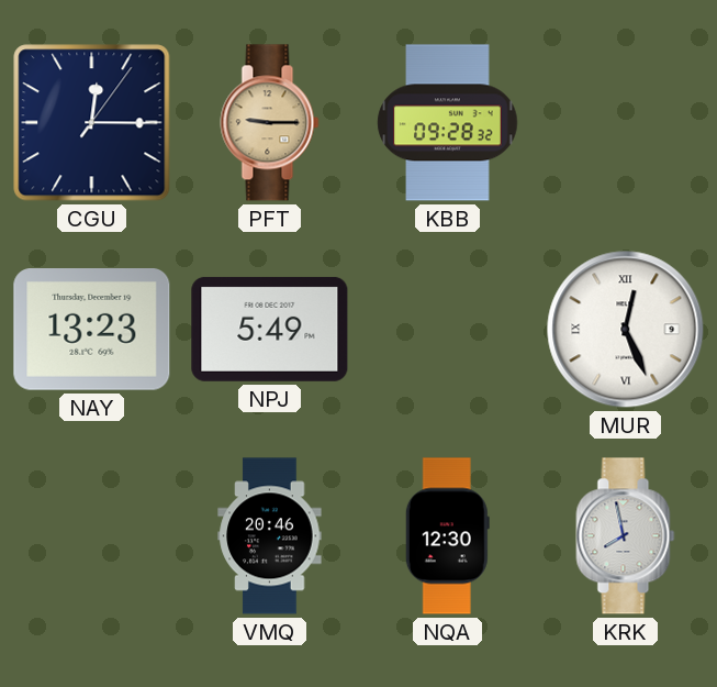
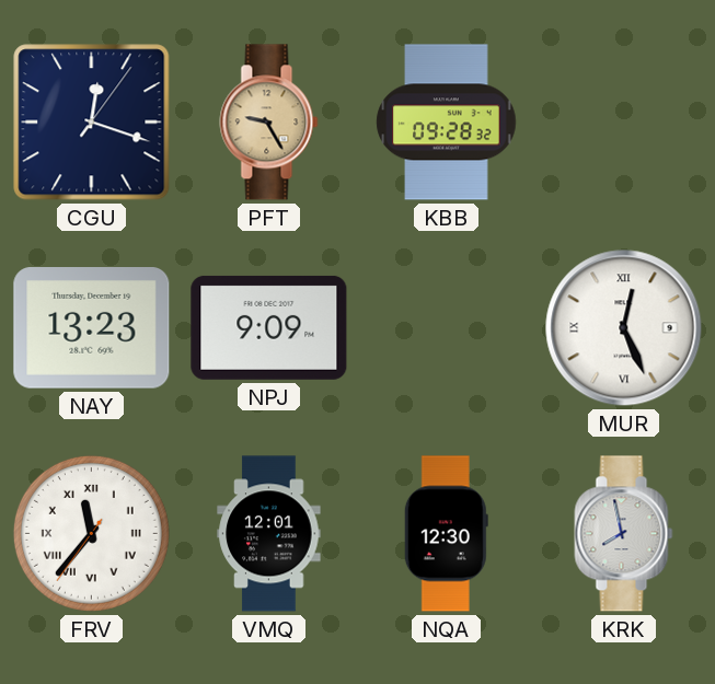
CGU: 12:15 -> 12:18 (92, 123)
PFT: 9:15 -> 9:25 (269, 123)
NPJ: 5:49 -> 9:09 (269, 327)
FRV: none -> 11:36 (91, 533)
VMQ: 20:46 -> 12:01 (269, 534)
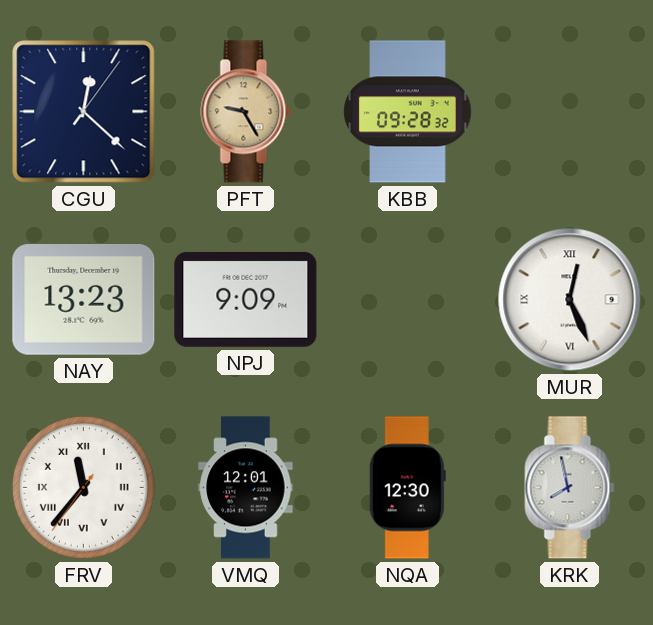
CGU: 12:18 -> 12:22 (84, 112)
